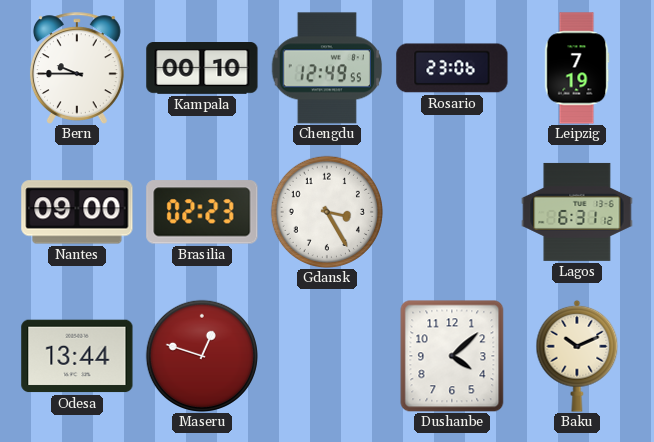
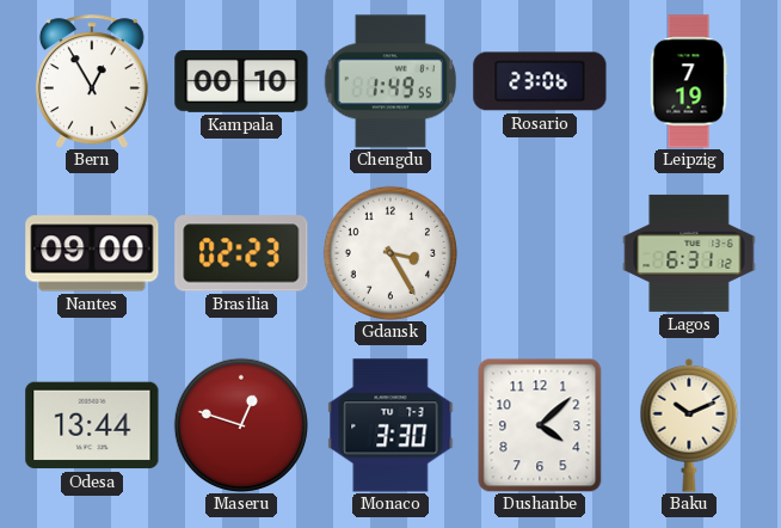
Bern: 9:45 -> 12:55 (92, 81)
Chengdu: 12:49 -> 1:49 (389, 81)
Monaco: none -> 3:30 (390, 425)
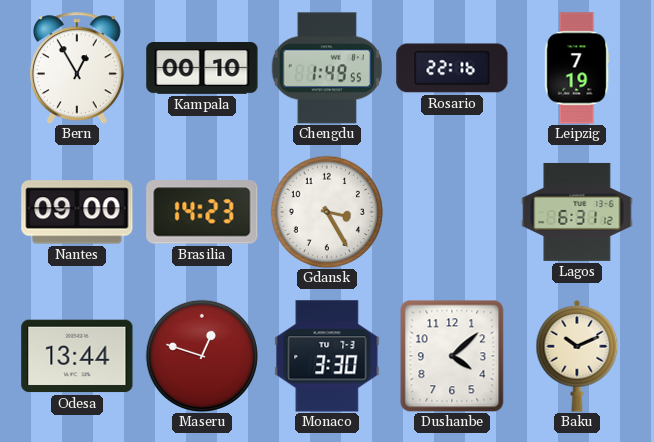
Rosario: 23:06 -> 22:16 (452, 68)
Brasilia: 02:23 -> 14:23 (202, 212)
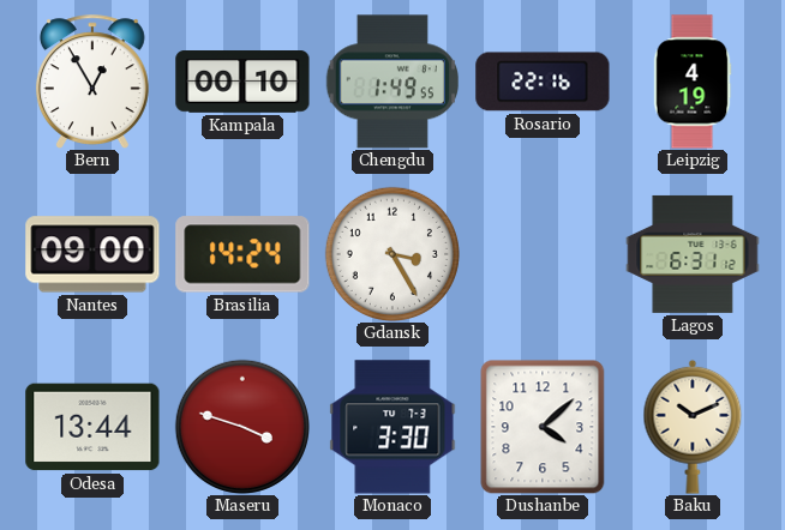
Leipzig: 7:19 -> 4:19 (693, 82)
Brasilia: 14:23 -> 14:24 (242, 254)
Maseru: 12:48 -> 3:48 (242, 427)
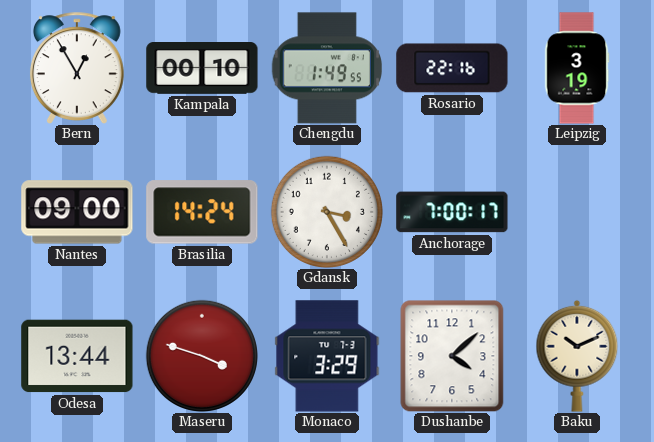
Leipzig: 4:19 -> 3:19 (577, 68)
Anchorage: none -> 7:00 (452, 212)
Lagos: 6:31 -> none (693, 254)
Monaco: 3:30 -> 3:29 (327, 356)
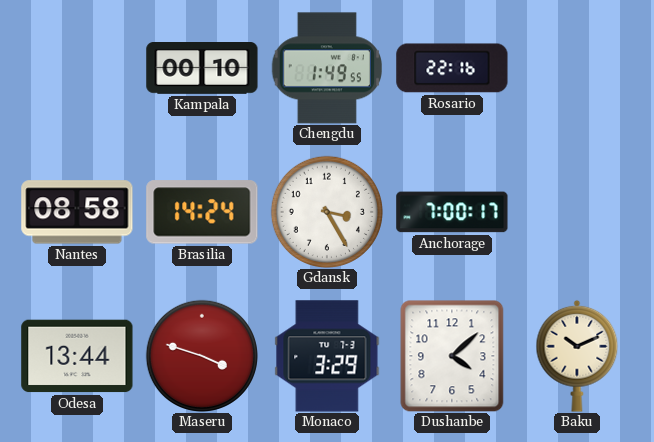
Bern: 12:55 -> none (77, 68)
Leipzig: 3:19 -> none (577, 68)
Nantes: 09:00 -> 08:58 (77, 212)
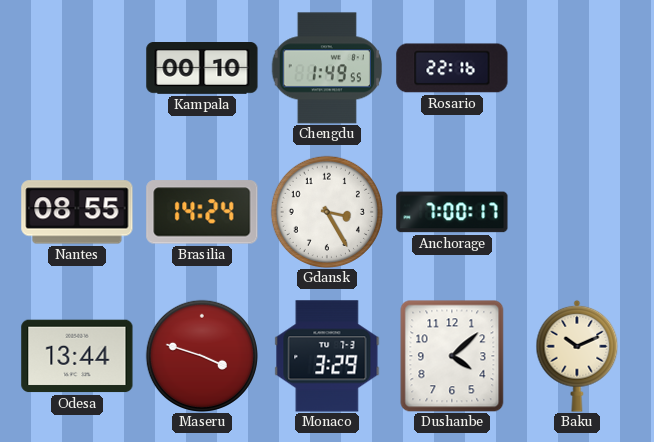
Nantes: 08:58 -> 08:55 (77, 212)
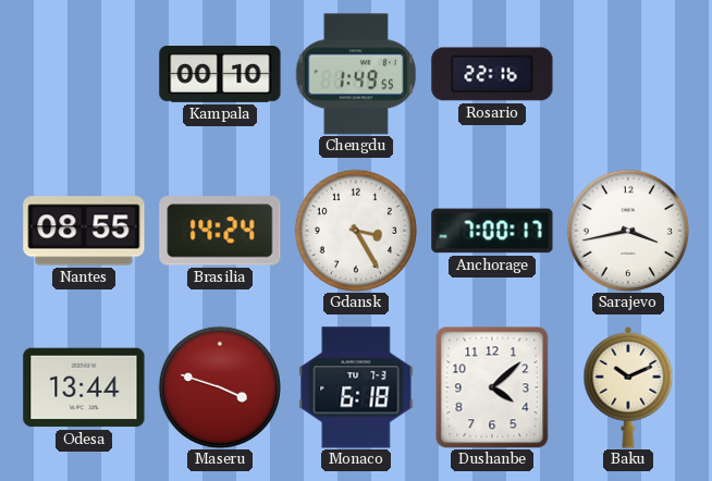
Sarajevo: none -> 3:43 (628, 231)
Monaco: 3:29 -> 6:18 (356, 387)
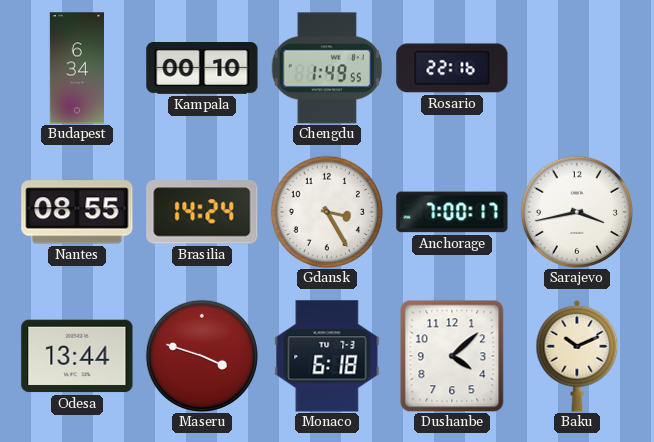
Budapest: none -> 6:34 (76, 68)
